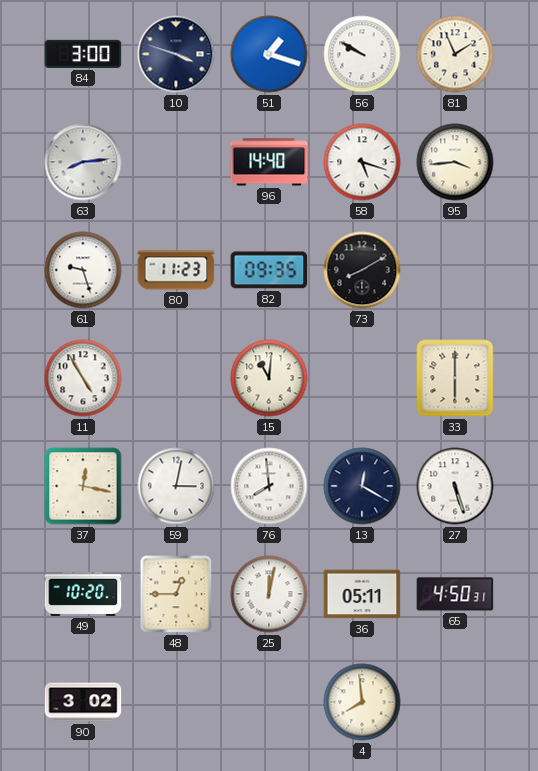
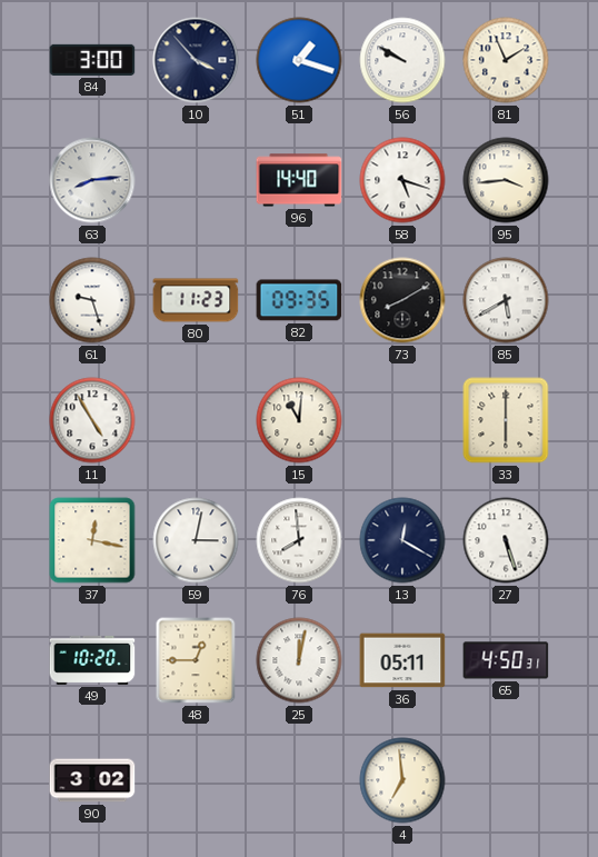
10: 3:48 -> 3:53 (196, 60)
85: none -> 5:40 (506, 300)
4: 7:59 -> 6:59 (402, 780)
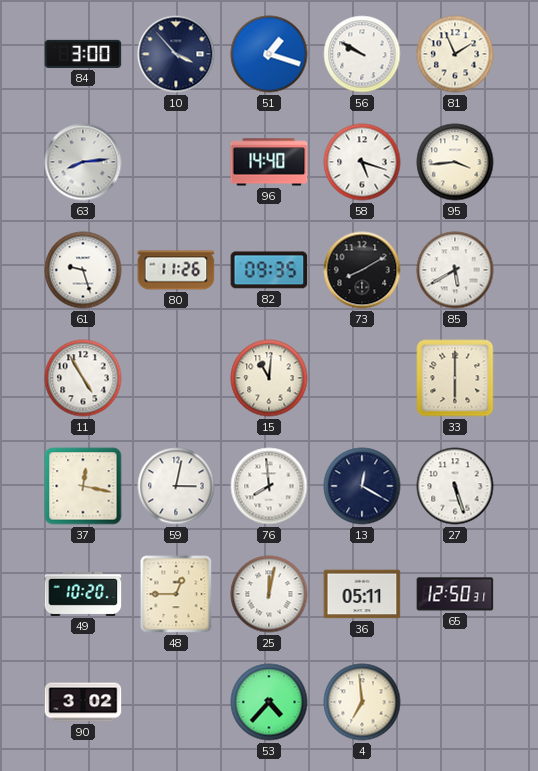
80: 11:23 -> 11:26 (176, 270)
65: 4:50 -> 12:50 (455, 594)
53: none -> 4:37 (269, 702)
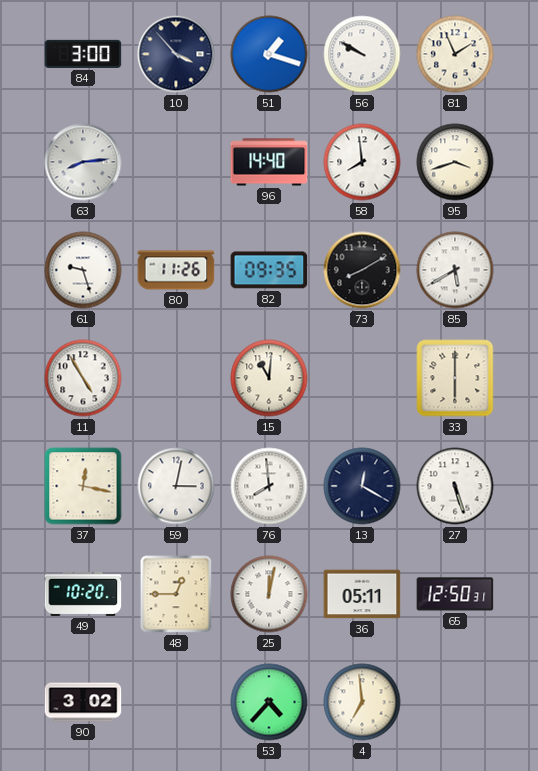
58: 5:18 -> 7:59 (362, 162)
95: 3:44 -> 3:42 (455, 162)
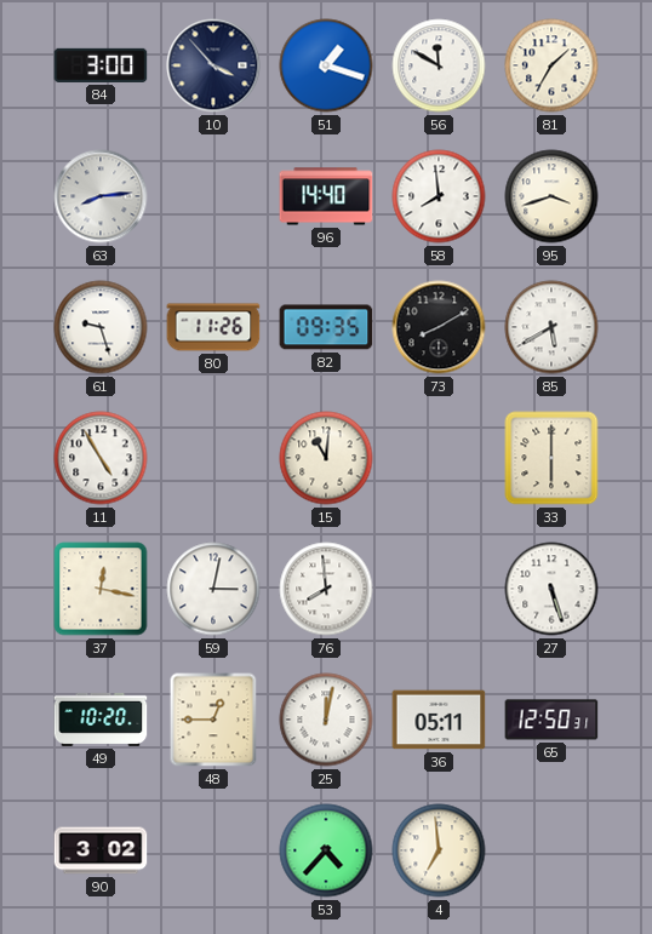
56: 9:50 -> 11:50 (439, 65)
81: 1:56 -> 1:35 (551, 65)
13: 12:20 -> none (362, 486)
